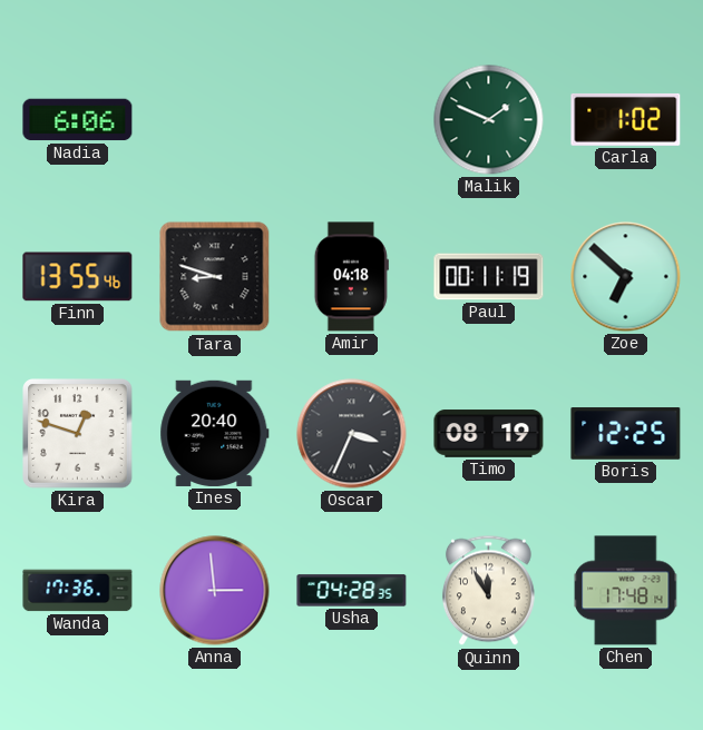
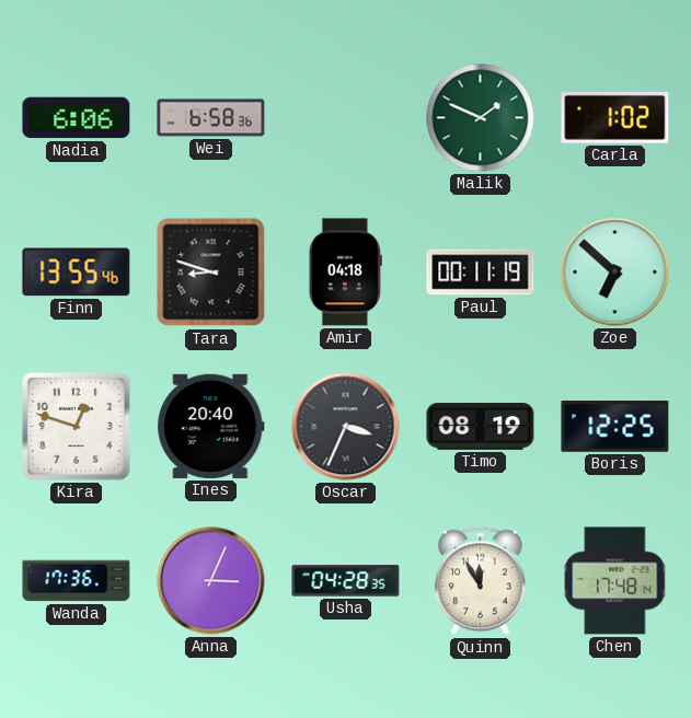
Wei: none -> 6:58 (211, 118)
Anna: 2:59 -> 3:04 (211, 581)
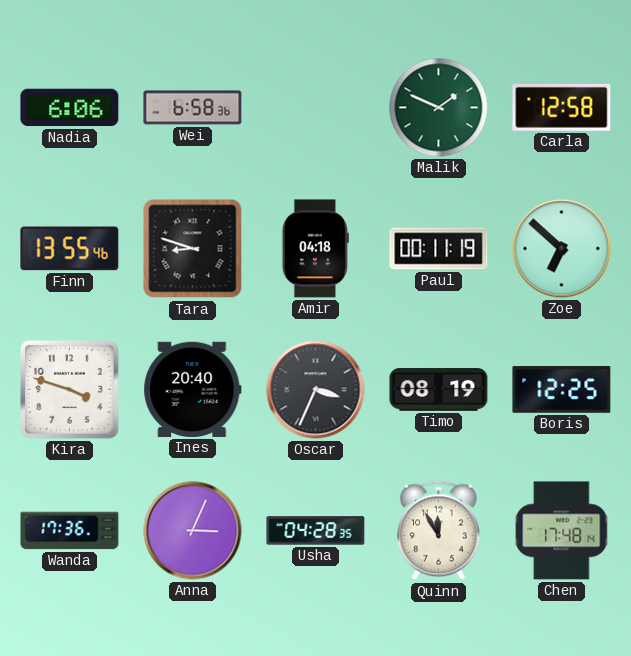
Carla: 1:02 -> 12:58 (562, 107)
Kira: 12:48 -> 3:48 (70, 390)
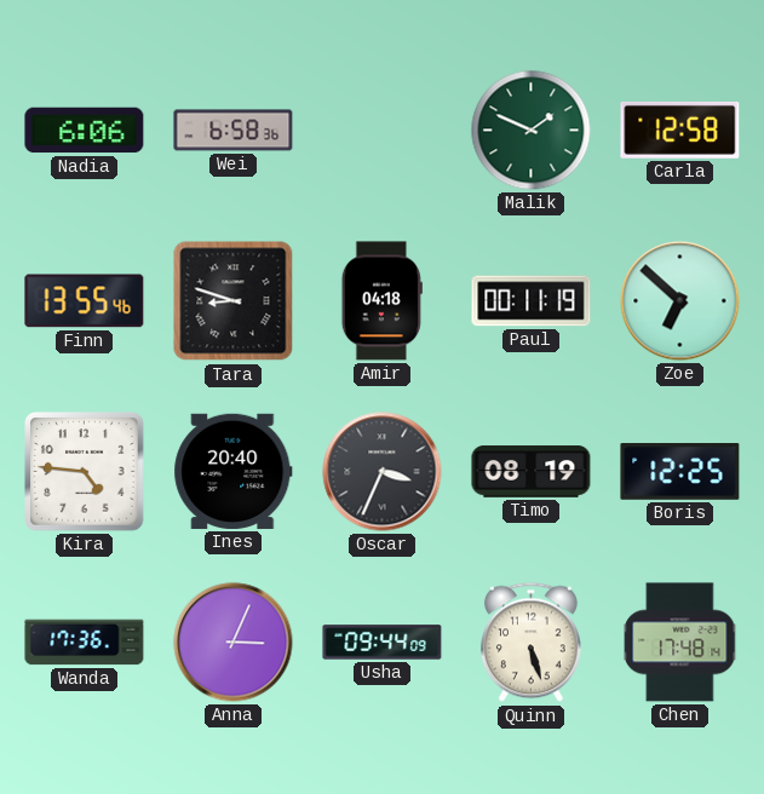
Kira: 3:48 -> 4:46 (85, 472)
Usha: 04:28 -> 09:44 (383, 643)
Quinn: 11:55 -> 5:27 (530, 643)
